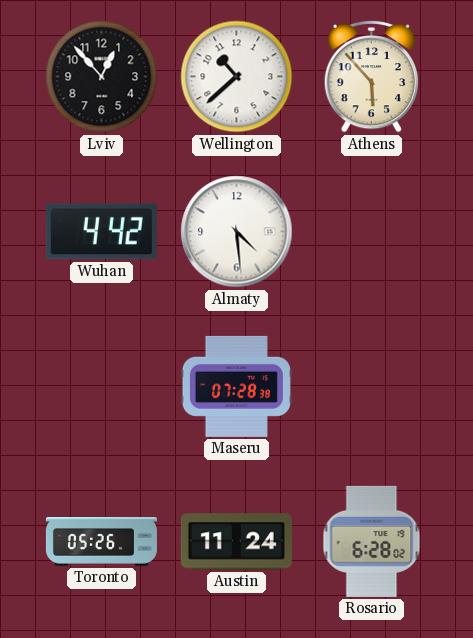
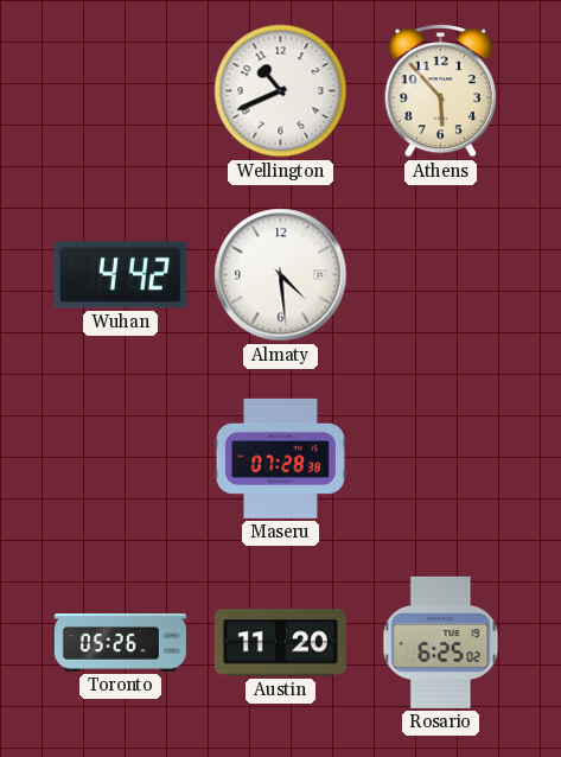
Lviv: 12:53 -> none (102, 77)
Wellington: 10:38 -> 10:41 (281, 91)
Austin: 11:24 -> 11:20 (280, 643)
Rosario: 6:28 -> 6:25 (441, 642)
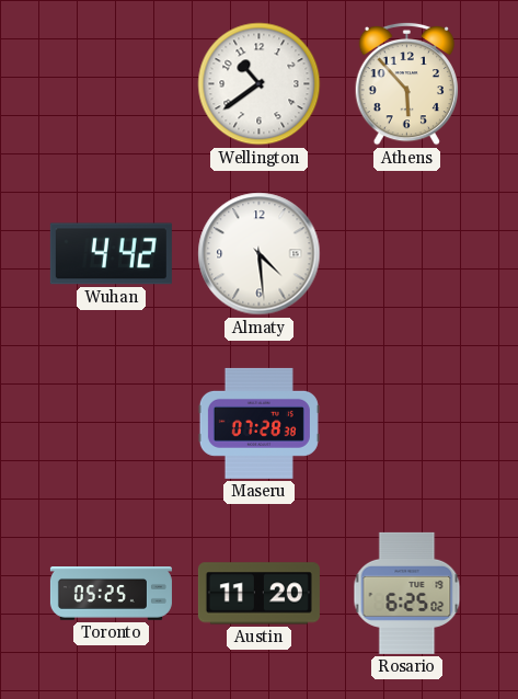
Wellington: 10:41 -> 10:39 (260, 84)
Toronto: 05:26 -> 05:25 (111, 594)
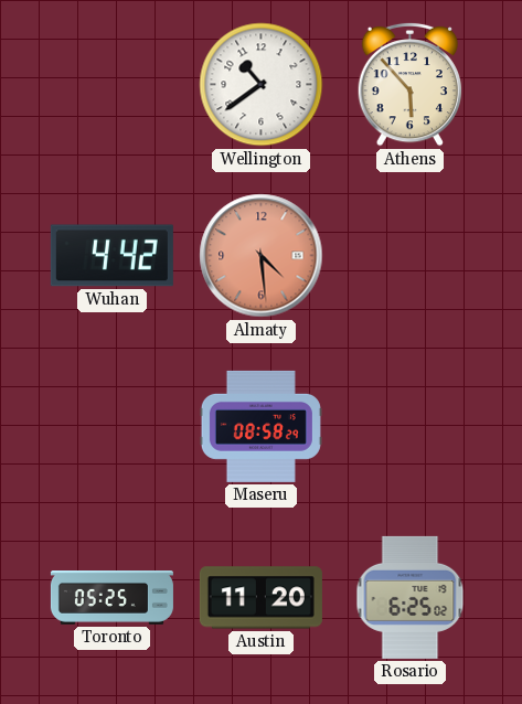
Almaty dial: white -> salmon (262, 256)
Maseru: 07:28 -> 08:58 (260, 426)
